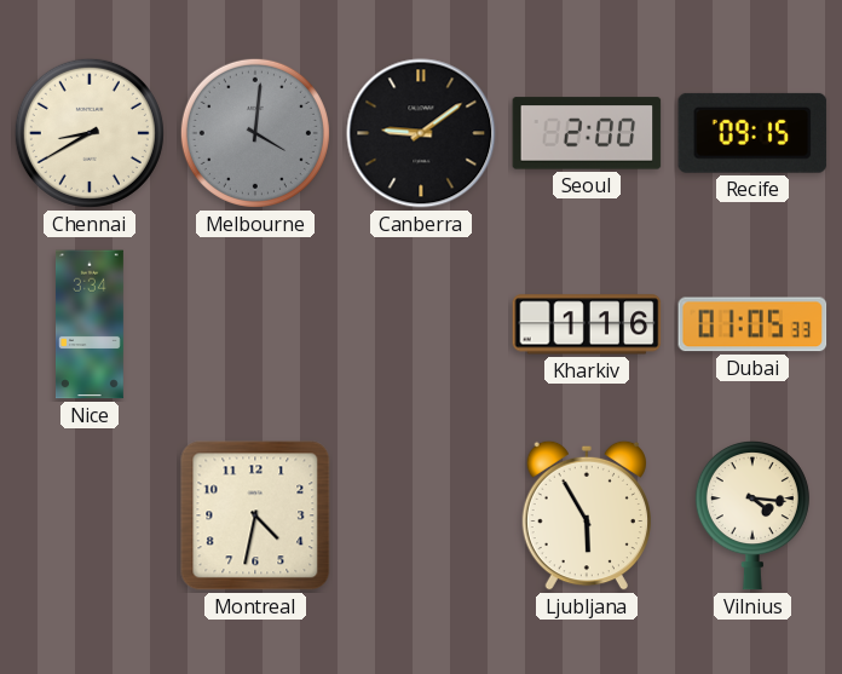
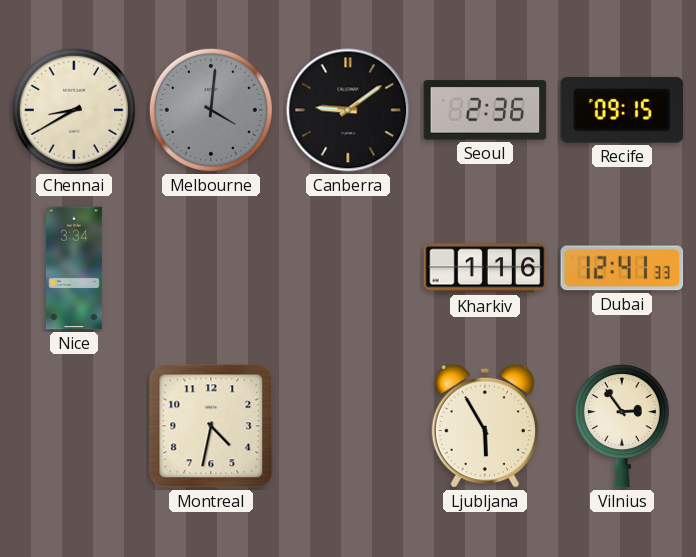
Seoul: 2:00 -> 2:36 (485, 110)
Dubai: 01:05 -> 12:41 (622, 268)
Vilnius: 4:16 -> 2:54 (622, 427)
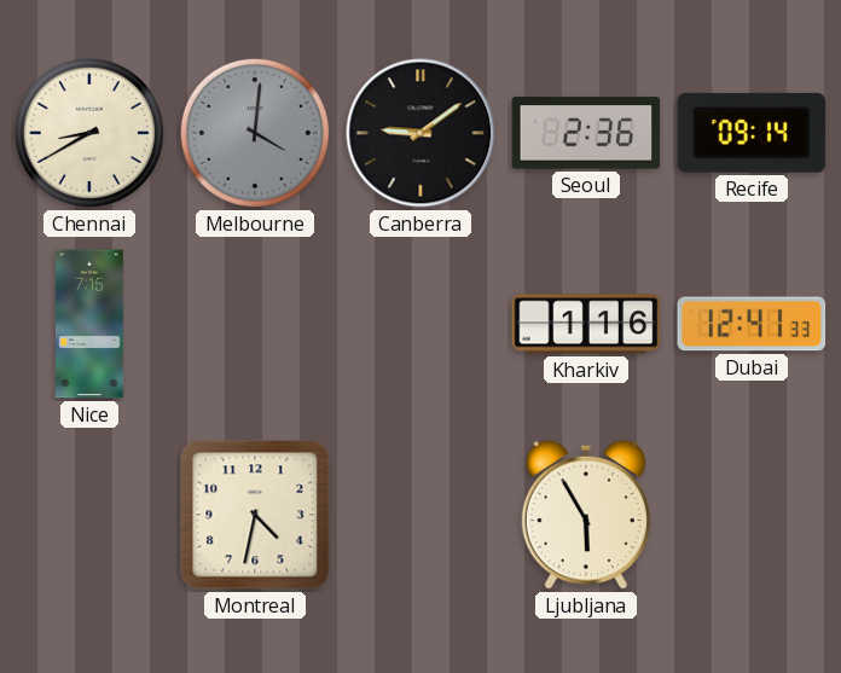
Recife: 09:15 -> 09:14 (752, 133)
Nice: 3:34 -> 7:15 (91, 324)
Vilnius: 2:54 -> none (622, 427)
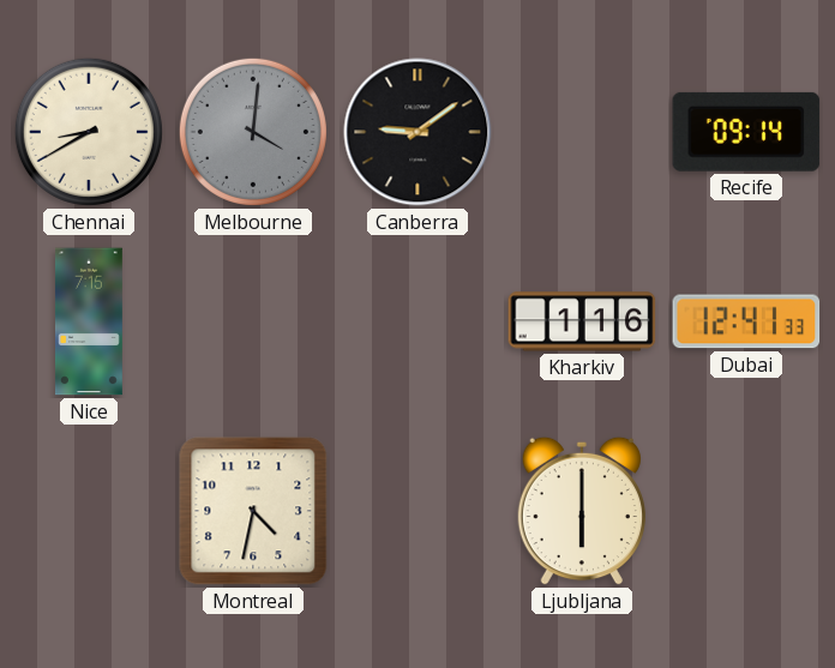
Seoul: 2:36 -> none (586, 133)
Ljubljana: 5:55 -> 6:00 (582, 511)
